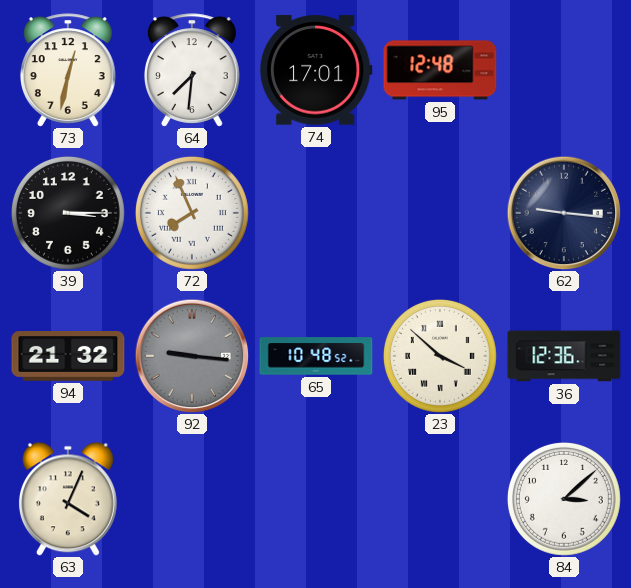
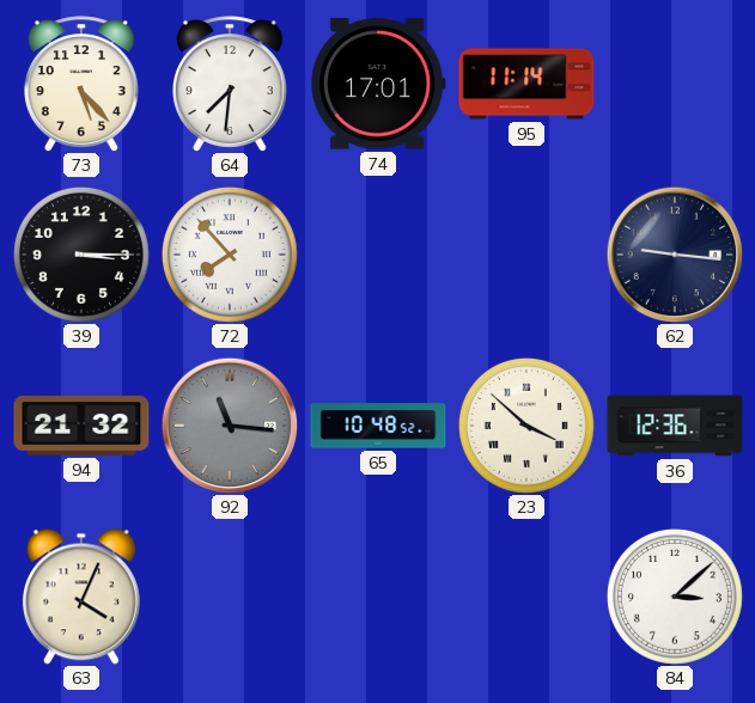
73: 12:32 -> 5:23 (81, 84)
95: 12:48 -> 11:14 (526, 84)
72: 7:56 -> 7:53 (230, 255)
92: 9:16 -> 11:16 (230, 426)
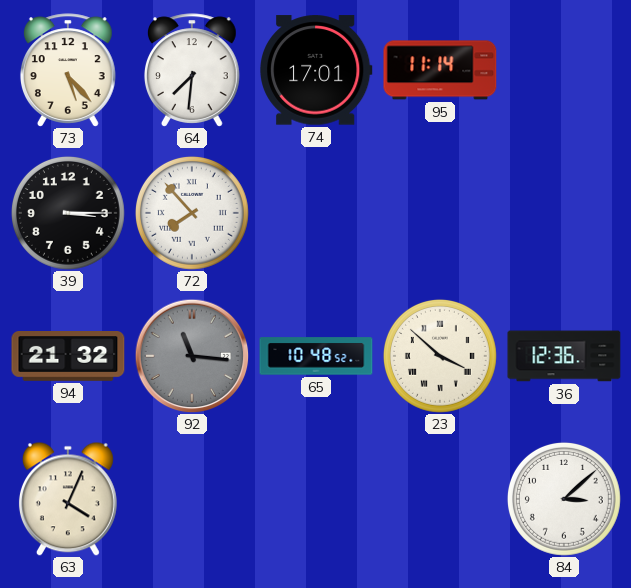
62: 9:16 -> none (675, 255)
